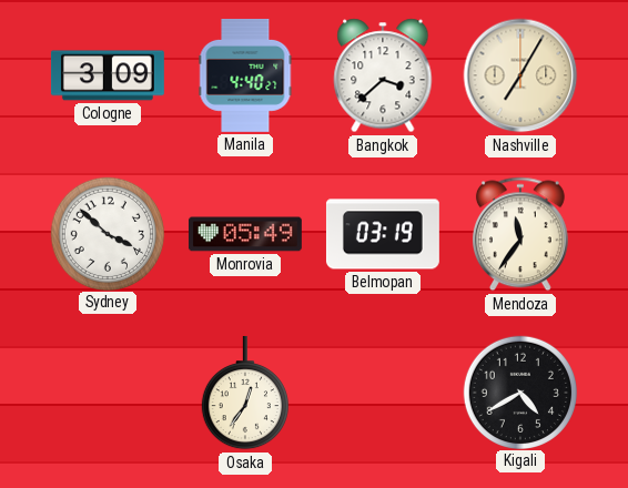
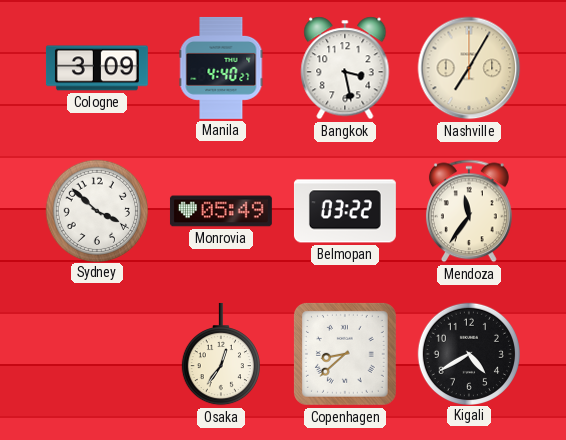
Bangkok: 3:38 -> 3:28 (345, 68)
Belmopan: 03:19 -> 03:22 (345, 211)
Copenhagen: none -> 8:38 (345, 354)
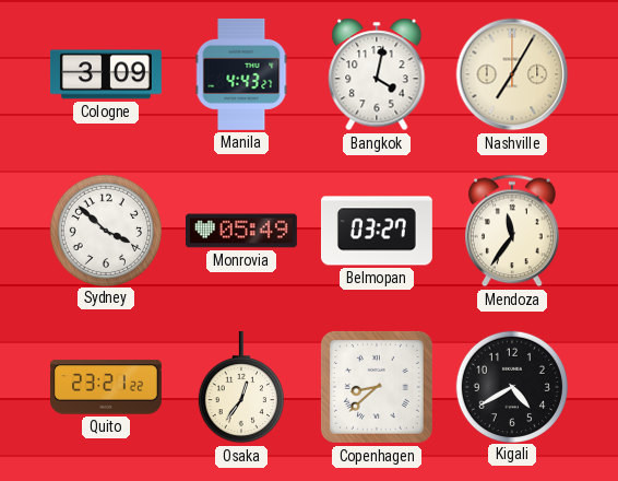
Manila: 4:40 -> 4:43 (241, 74)
Bangkok: 3:28 -> 4:02 (377, 74)
Belmopan: 03:22 -> 03:27 (377, 231)
Quito: none -> 23:21 (106, 387)
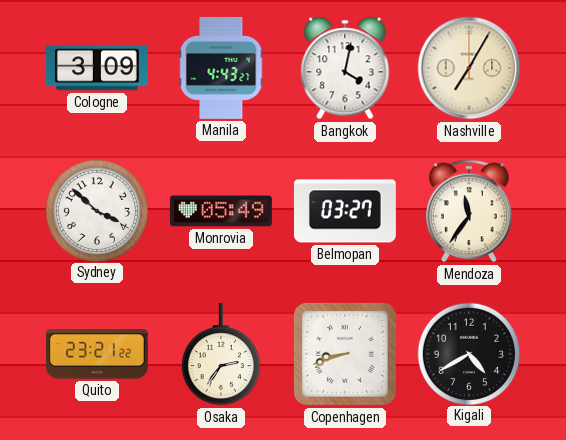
Osaka: 12:36 -> 2:36 (221, 354)
Copenhagen: 8:38 -> 8:42 (345, 354)
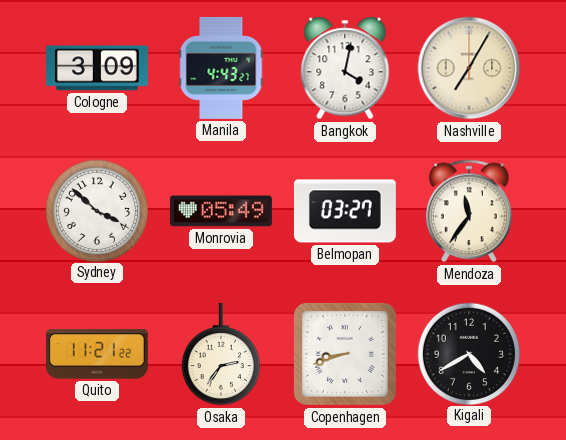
Quito: 23:21 -> 11:21 (97, 354)
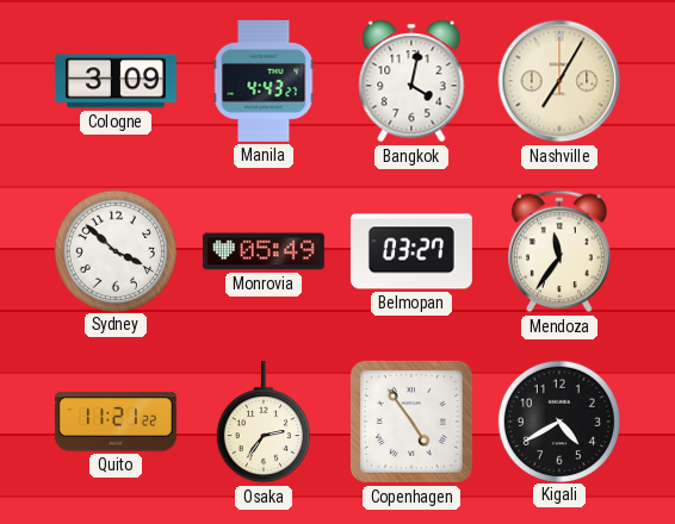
Copenhagen: 8:42 -> 4:54 (411, 422)
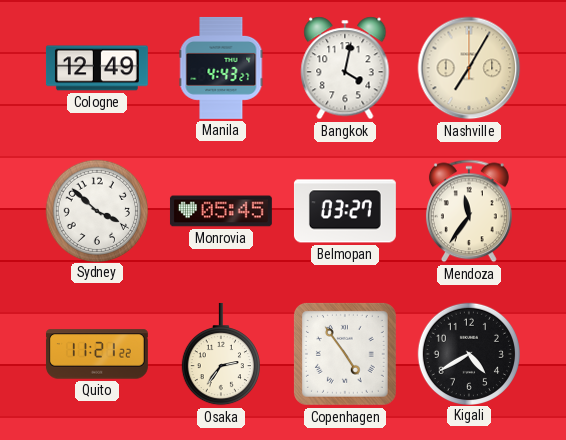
Cologne: 3:09 -> 12:49 (97, 68)
Monrovia: 05:49 -> 05:45 (221, 211)
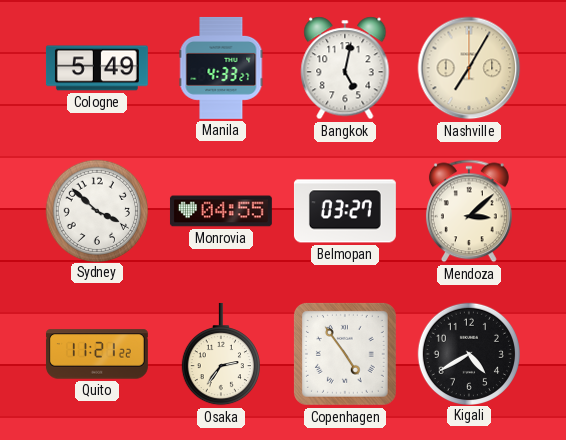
Cologne: 12:49 -> 5:49 (97, 68)
Manila: 4:43 -> 4:33 (221, 68)
Bangkok: 4:02 -> 5:02 (345, 68)
Monrovia: 05:45 -> 04:55 (221, 211)
Mendoza: 11:36 -> 3:08 (469, 211)
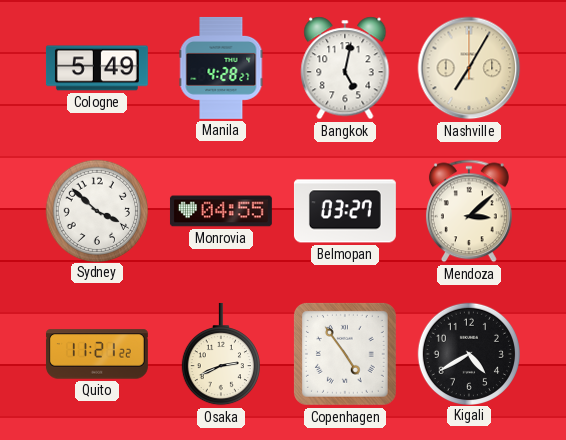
Manila: 4:33 -> 4:28 (221, 68)
Osaka: 2:36 -> 2:41 (221, 354)
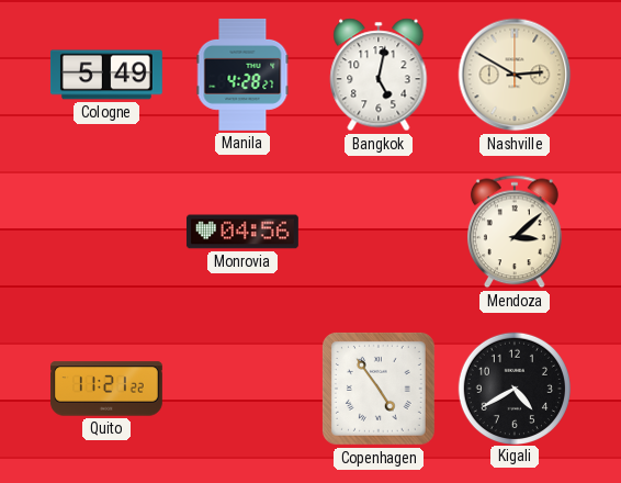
Nashville: 7:05 -> 2:50 (515, 75)
Sydney: 3:52 -> none (96, 210)
Monrovia: 04:55 -> 04:56 (242, 232)
Belmopan: 03:27 -> none (345, 211)
Osaka: 2:41 -> none (221, 354)
